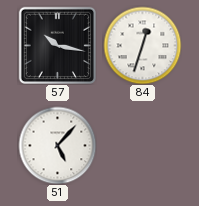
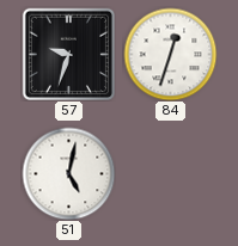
57: 10:17 -> 9:33 (68, 54)
51: 5:07 -> 5:02 (68, 173)
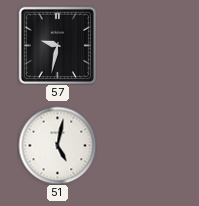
57: 9:33 -> 9:32 (57, 45)
84: 12:33 -> none (170, 54)
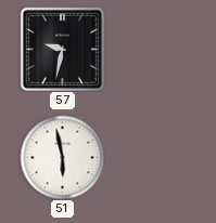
51: 5:02 -> 5:58 (62, 157)
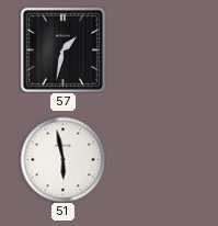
57: 9:32 -> 1:32 (62, 49)
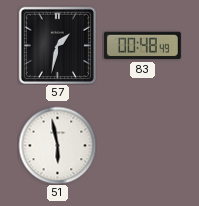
83: none -> 00:48 (142, 46)
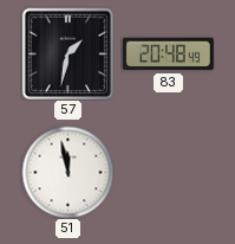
83: 00:48 -> 20:48 (168, 54)
51: 5:58 -> 11:58 (67, 172)
